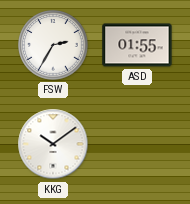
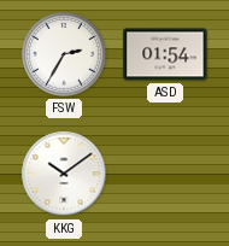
ASD: 01:55 -> 01:54 (165, 54)
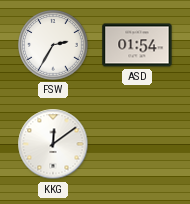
KKG: 10:09 -> 12:09 (53, 144)
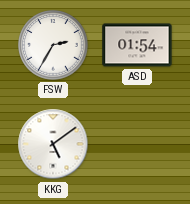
KKG: 12:09 -> 5:09 (53, 144)
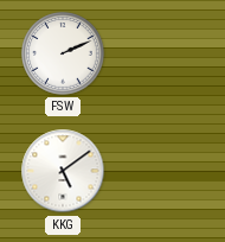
FSW: 2:35 -> 2:11 (63, 53)
ASD: 01:54 -> none (137, 45)
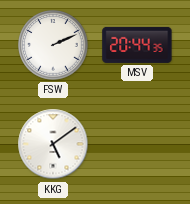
MSV: none -> 20:44 (137, 45)
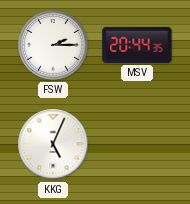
FSW: 2:11 -> 2:15 (53, 45)
KKG: 5:09 -> 5:04 (53, 144)
